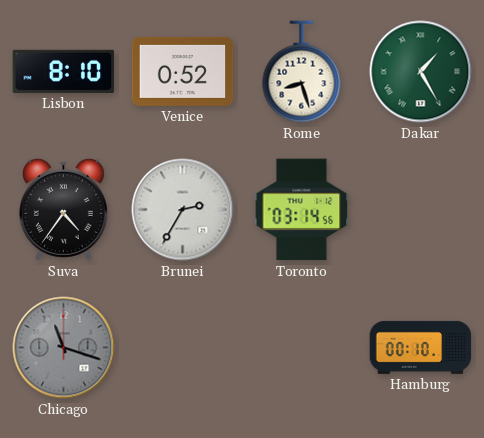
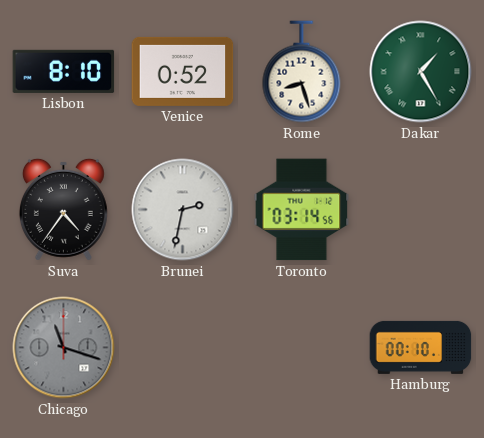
Brunei: 2:35 -> 2:32 (183, 210)
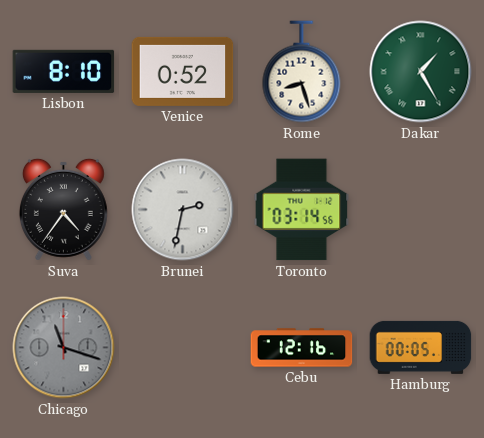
Cebu: none -> 12:16 (302, 348)
Hamburg: 00:10 -> 00:05 (421, 347)
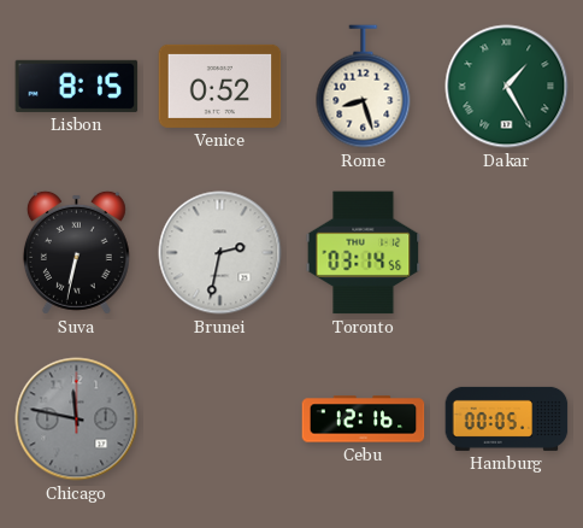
Lisbon: 8:10 -> 8:15 (77, 86)
Suva: 4:36 -> 6:32 (76, 252)
Chicago: 11:18 -> 11:47 (77, 420)
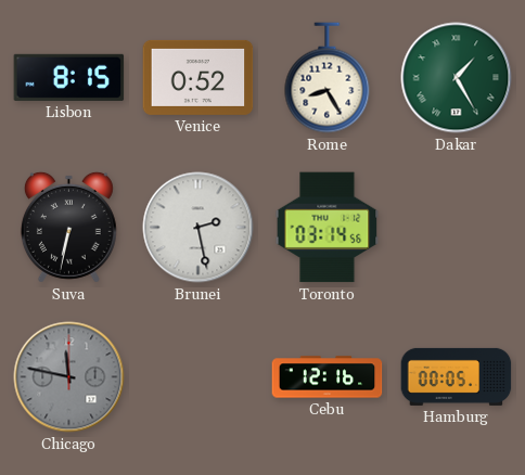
Rome: 8:27 -> 8:25 (328, 78)
Brunei: 2:32 -> 2:28 (199, 228)
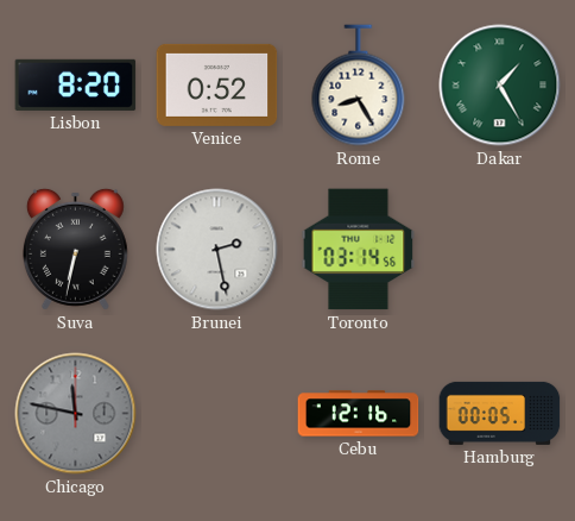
Lisbon: 8:15 -> 8:20 (76, 84)
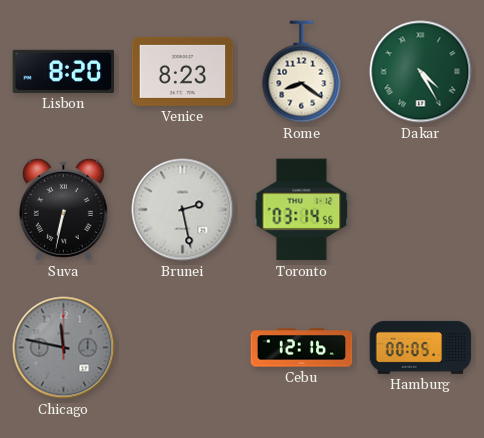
Venice: 0:52 -> 8:23 (183, 71)
Rome: 8:25 -> 8:21 (302, 72)
Dakar: 1:25 -> 4:25 (421, 72)
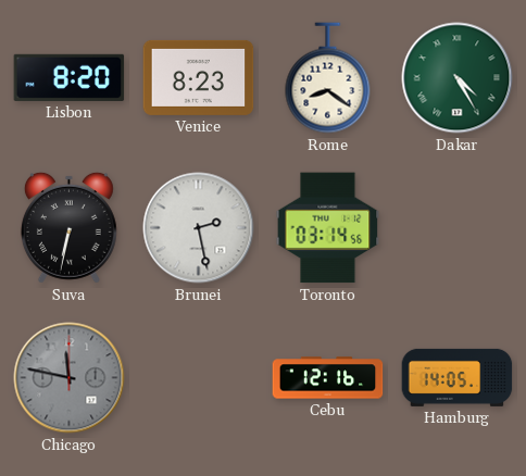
Hamburg: 00:05 -> 14:05 (458, 377)
